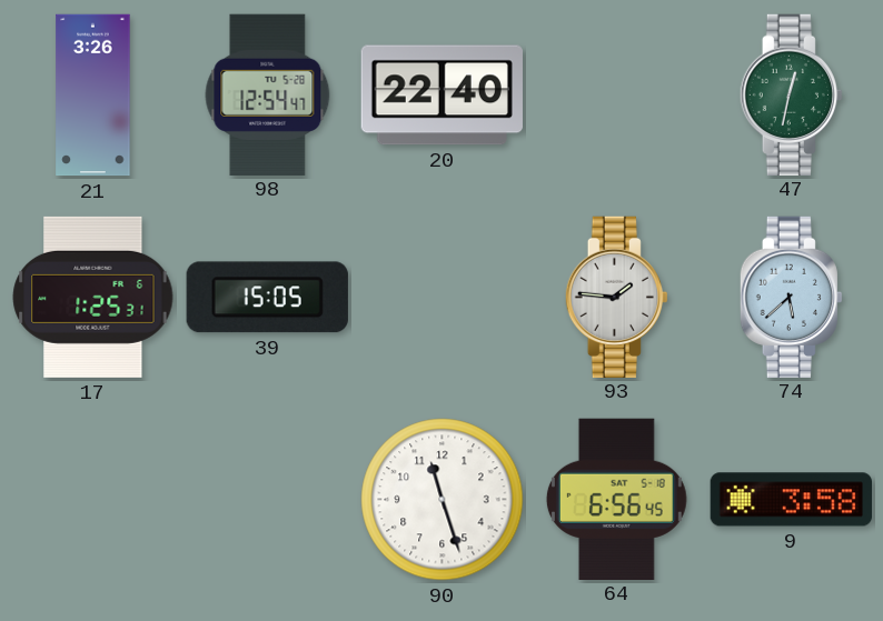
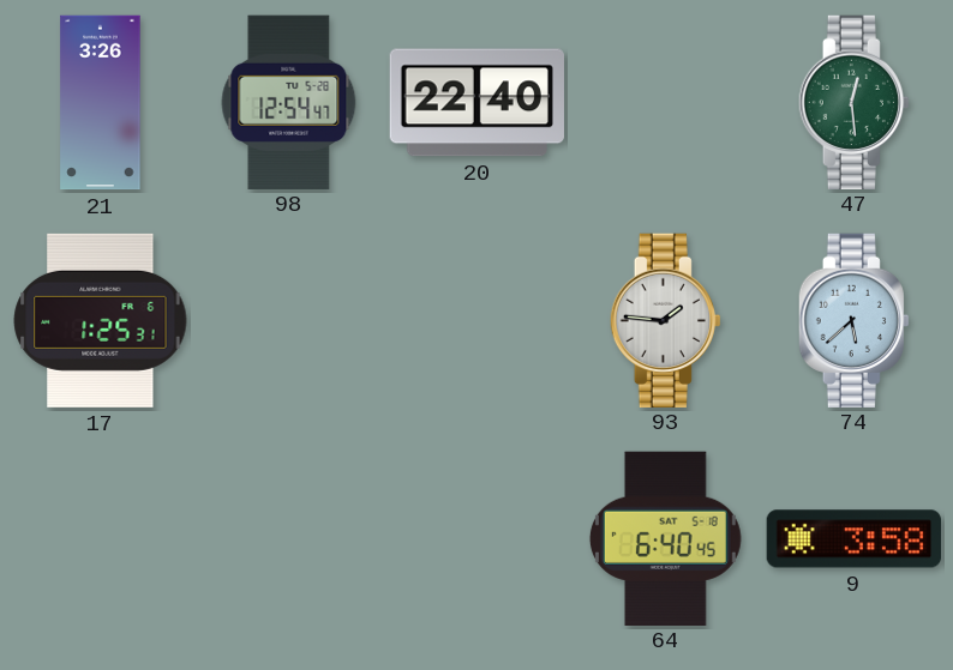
47: 12:32 -> 12:29 (853, 102)
39: 15:05 -> none (267, 298)
90: 11:27 -> none (443, 500)
64: 6:56 -> 6:40 (665, 538)
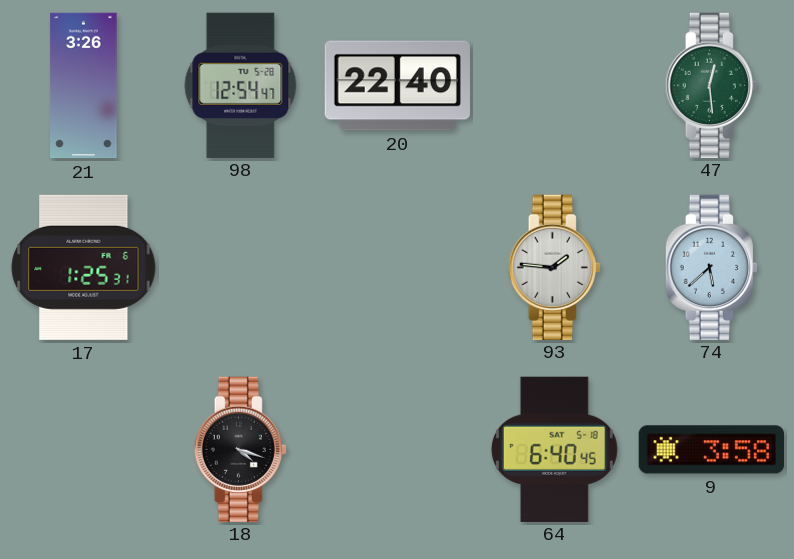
18: none -> 4:18 (240, 449)
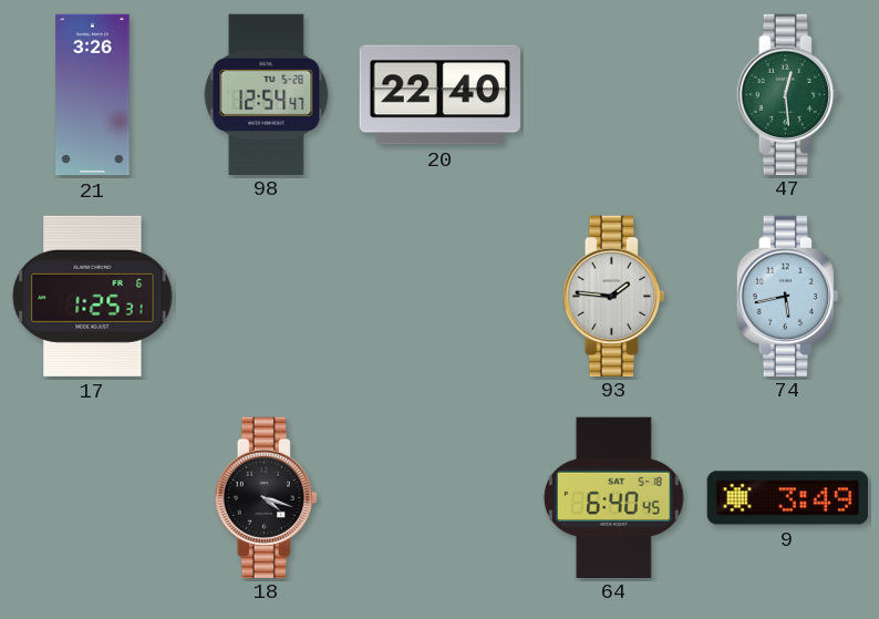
74: 5:38 -> 5:43 (787, 296)
9: 3:58 -> 3:49 (787, 498)
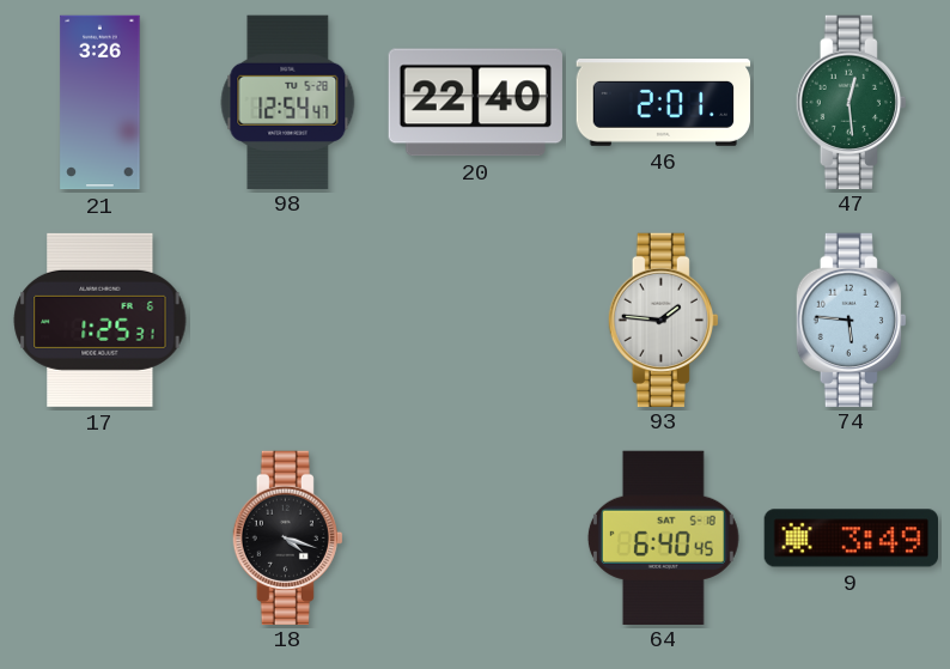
46: none -> 2:01 (664, 103)
74: 5:43 -> 5:46 (851, 320)
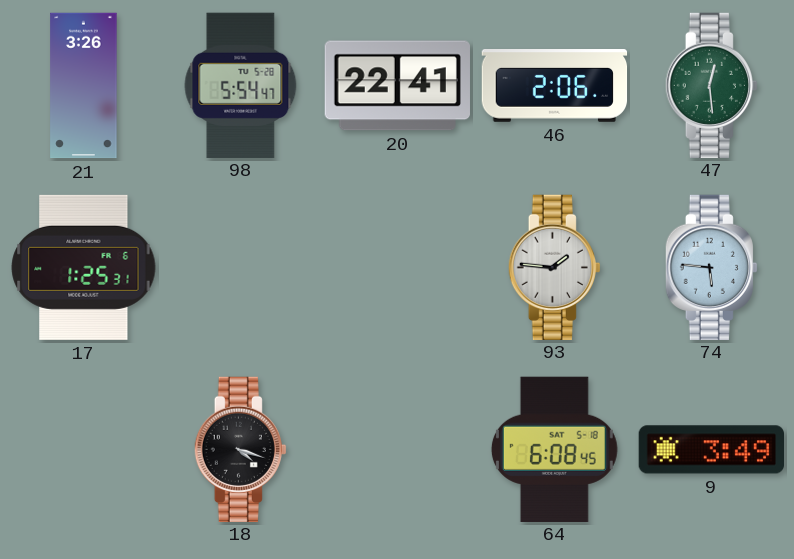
98: 12:54 -> 5:54 (241, 85)
20: 22:40 -> 22:41 (397, 86)
46: 2:01 -> 2:06 (555, 86)
64: 6:40 -> 6:08 (554, 449)
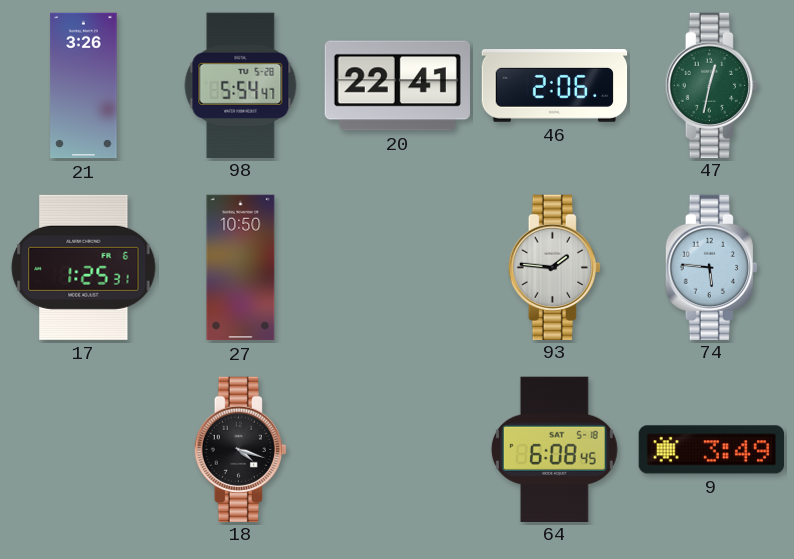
47: 12:29 -> 12:32 (711, 85)
27: none -> 10:50 (241, 268)
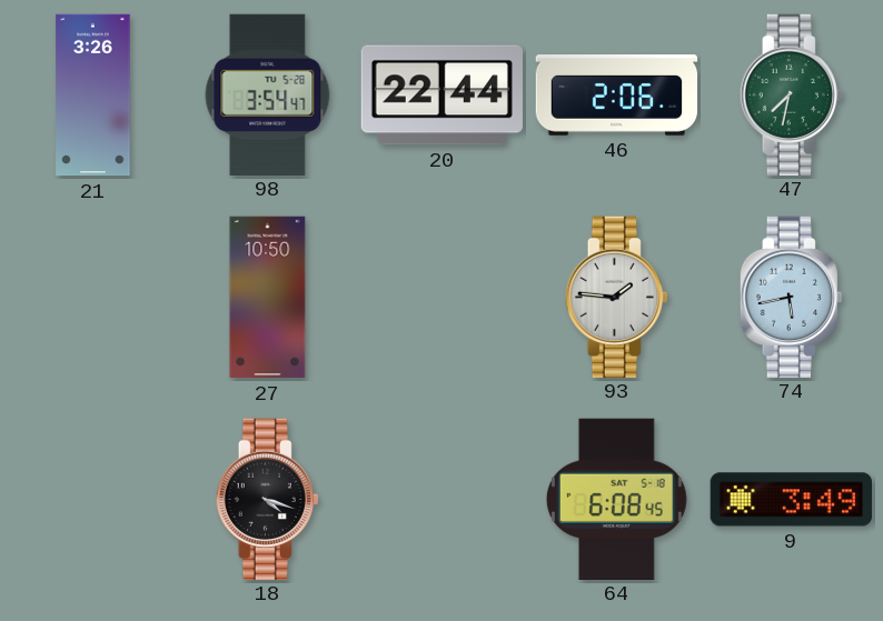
98: 5:54 -> 3:54 (268, 94)
20: 22:41 -> 22:44 (441, 96)
47: 12:32 -> 7:32 (791, 94)
17: 1:25 -> none (84, 267)
74: 5:46 -> 5:43 (791, 297)
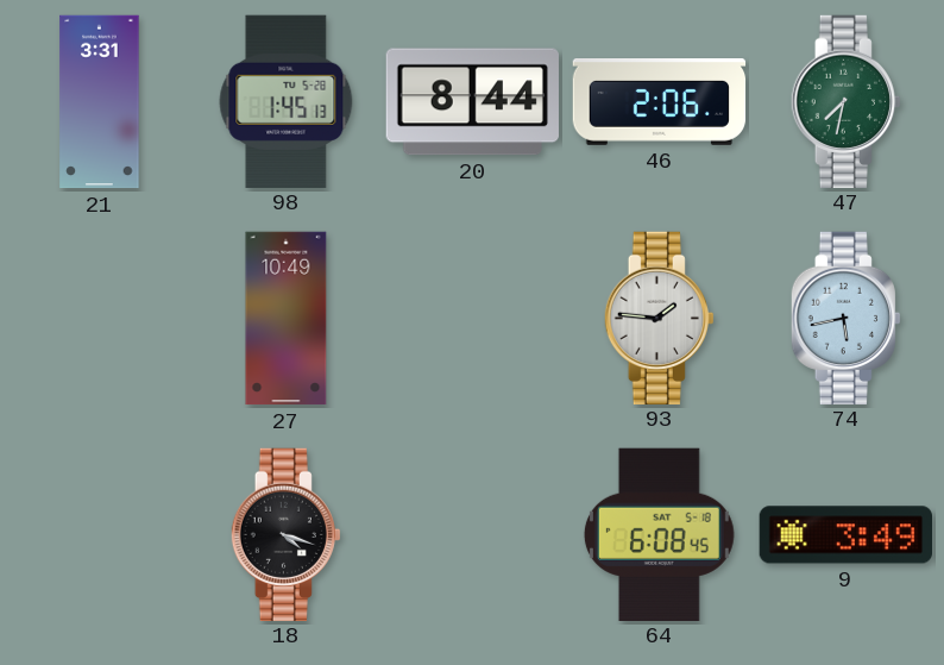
21: 3:26 -> 3:31 (100, 102)
98: 3:54 -> 1:45 (287, 101)
20: 22:44 -> 8:44 (472, 102)
27: 10:50 -> 10:49 (287, 319)
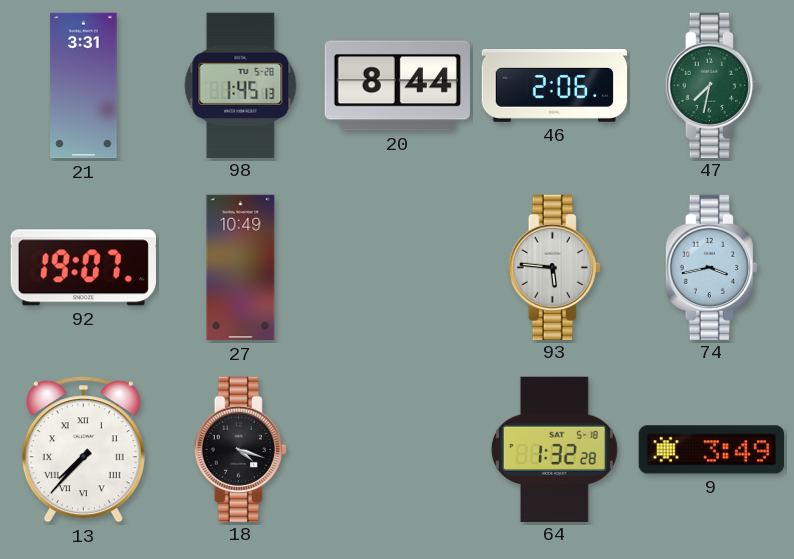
92: none -> 19:07 (83, 268)
93: 1:46 -> 5:46 (554, 267)
74: 5:43 -> 3:43 (711, 267)
13: none -> 7:37 (83, 450)
64: 6:08 -> 1:32 (554, 449)
